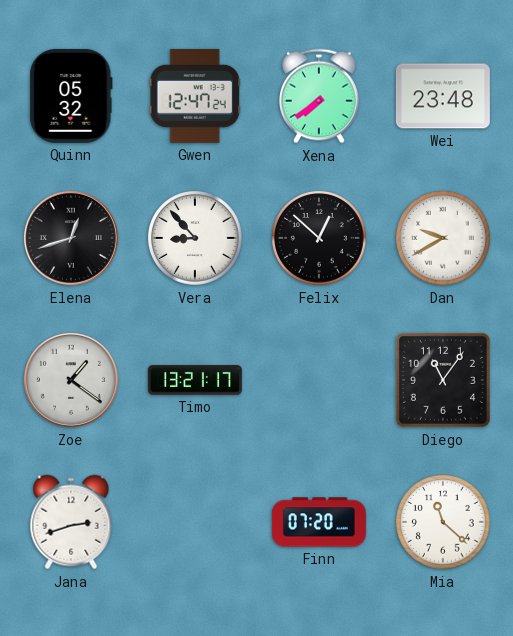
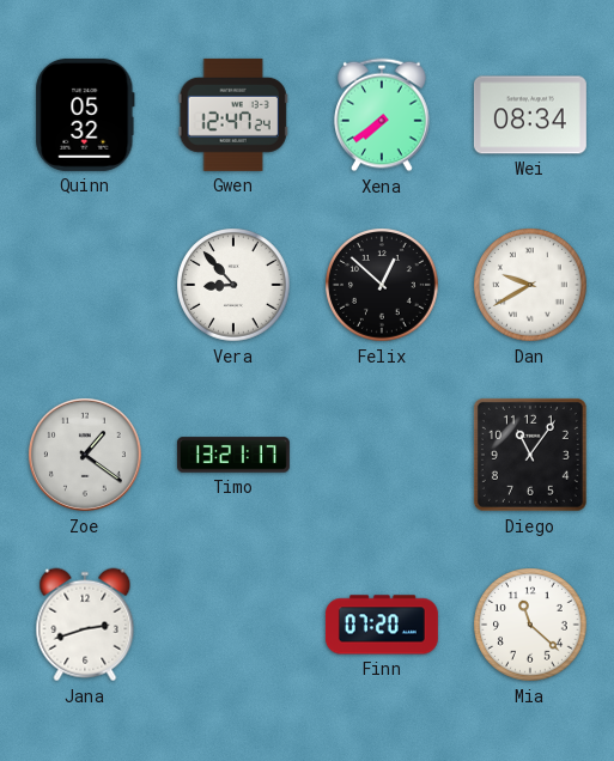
Wei: 23:48 -> 08:34 (530, 115)
Elena: 12:42 -> none (71, 238)
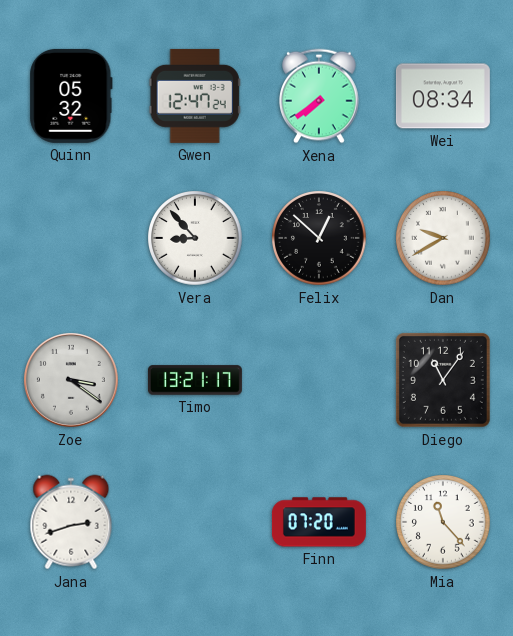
Zoe: 1:21 -> 3:21 (71, 380)
Mia: 11:22 -> 11:23 (443, 522)
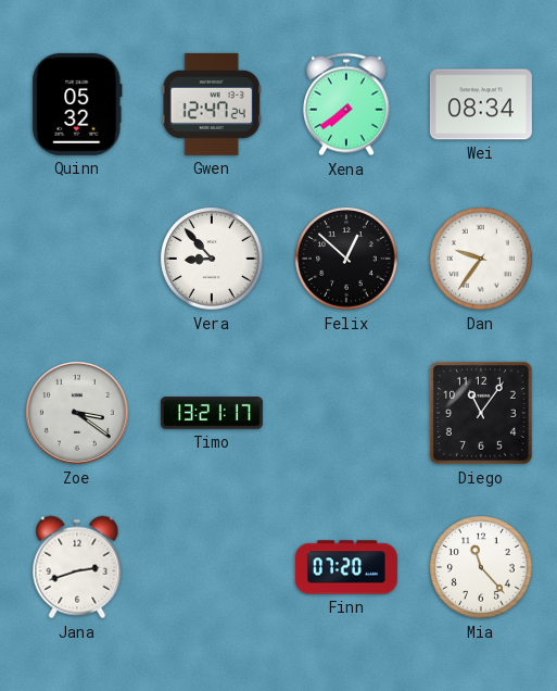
Dan: 9:40 -> 9:36 (481, 259)
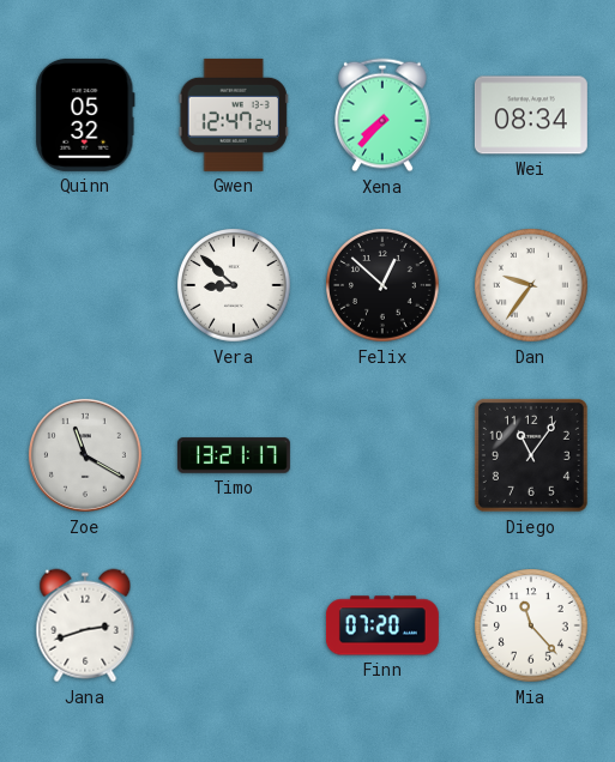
Xena: 7:39 -> 7:37 (384, 115)
Vera: 8:53 -> 8:52 (234, 285)
Zoe: 3:21 -> 11:20 (85, 455)
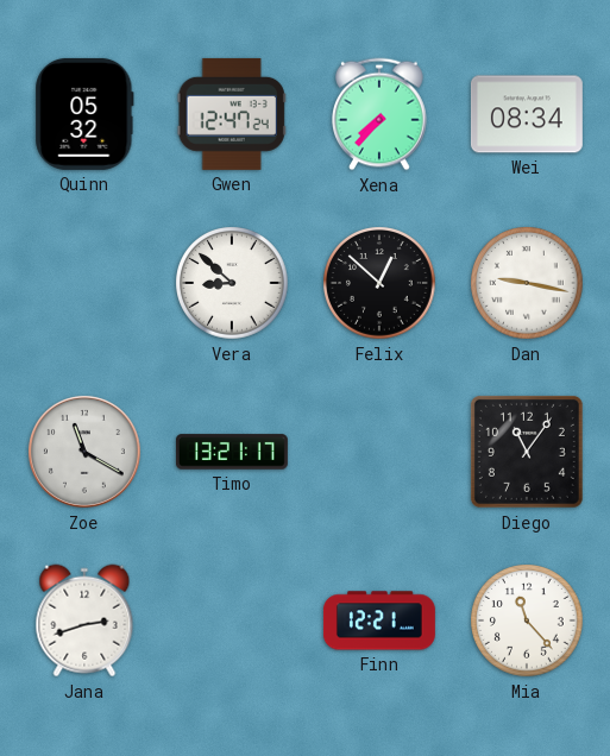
Dan: 9:36 -> 9:17 (527, 283)
Finn: 07:20 -> 12:21 (379, 620)
